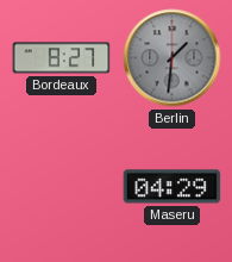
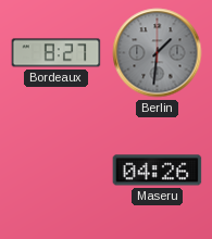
Maseru: 04:29 -> 04:26 (158, 171)
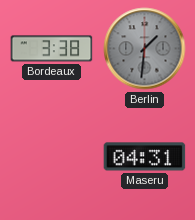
Bordeaux: 8:27 -> 3:38 (52, 49)
Maseru: 04:26 -> 04:31 (145, 157)
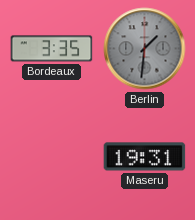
Bordeaux: 3:38 -> 3:35 (52, 49)
Maseru: 04:31 -> 19:31 (145, 157)
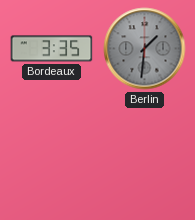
Maseru: 19:31 -> none (145, 157)
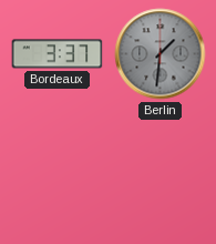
Bordeaux: 3:35 -> 3:37 (58, 54)
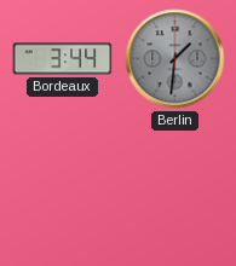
Bordeaux: 3:37 -> 3:44 (63, 59)
